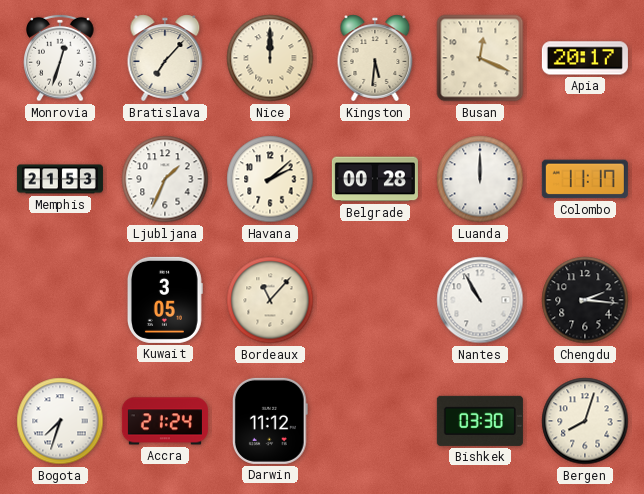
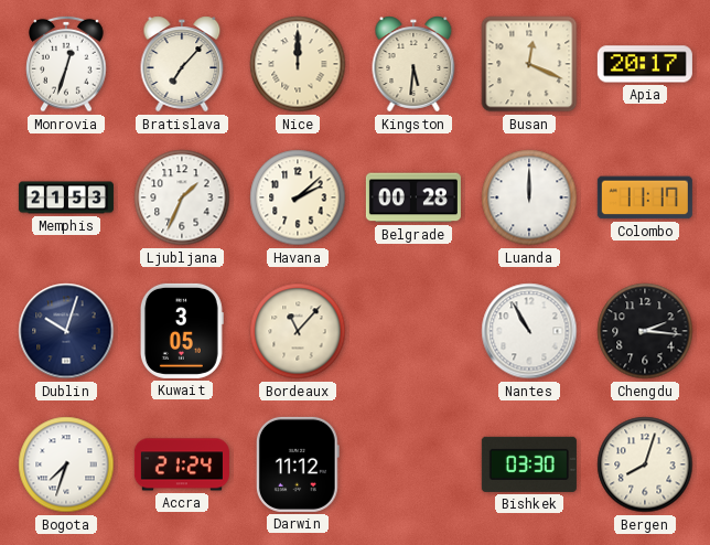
Dublin: none -> 10:03 (66, 331)
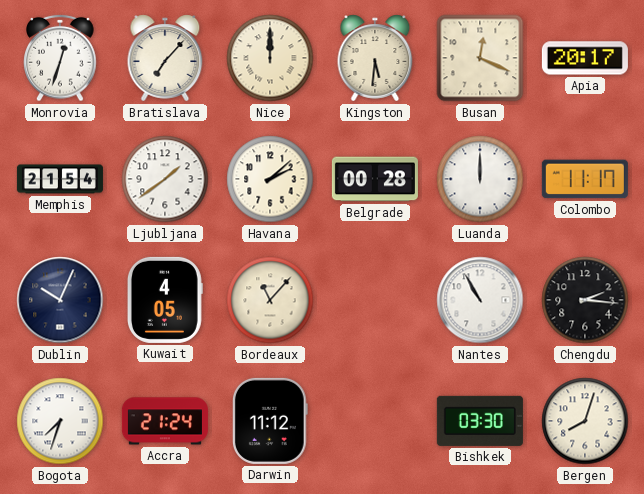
Memphis: 21:53 -> 21:54 (60, 179)
Ljubljana: 1:34 -> 1:39 (165, 179)
Dublin: 10:03 -> 10:04 (60, 300)
Kuwait: 3:05 -> 4:05 (165, 300)
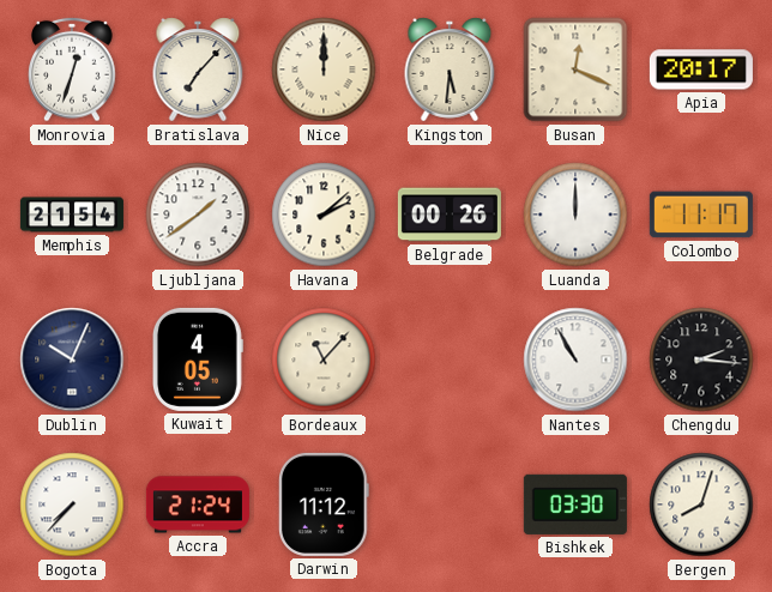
Belgrade: 00:28 -> 00:26 (450, 215)
Bogota: 7:33 -> 7:37 (72, 505)
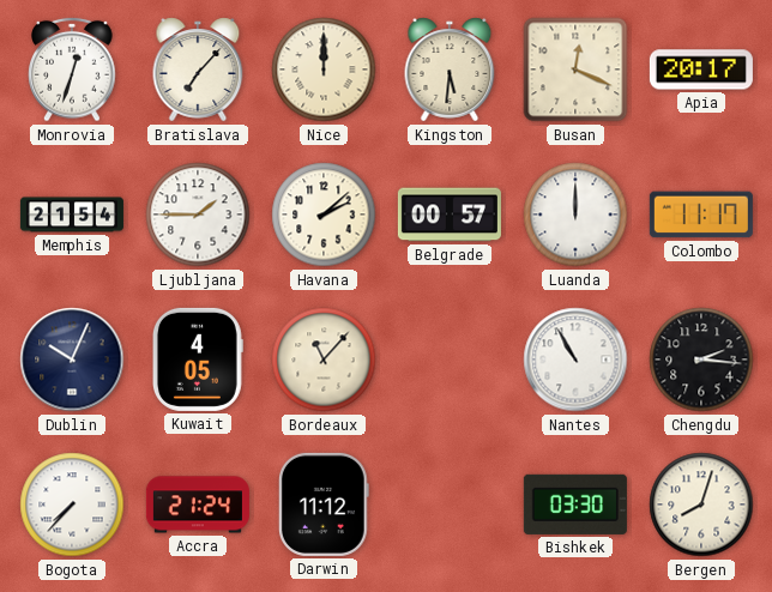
Ljubljana: 1:39 -> 1:45 (198, 215)
Belgrade: 00:26 -> 00:57 (450, 215)
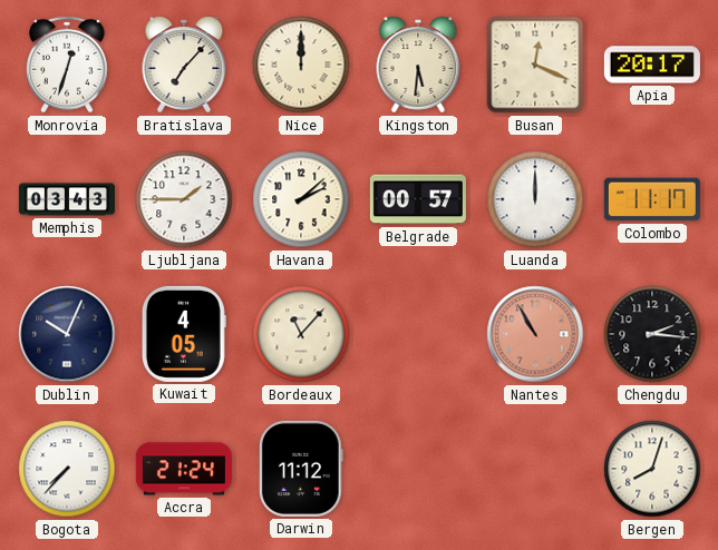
Memphis: 21:54 -> 03:43 (67, 199)
Nantes dial: white -> salmon (535, 334)
Bishkek: 03:30 -> none (575, 505)
